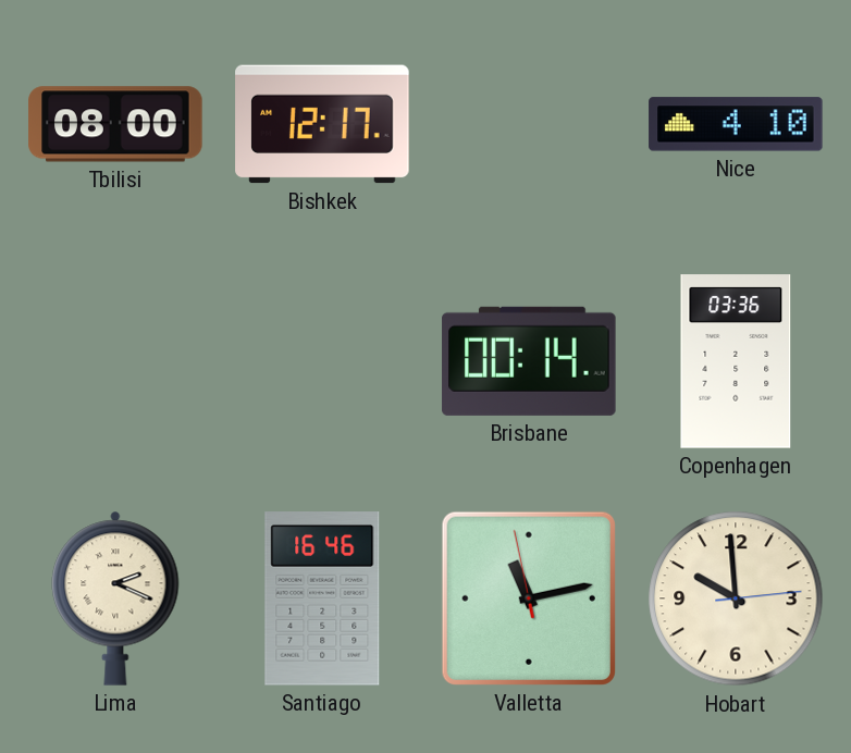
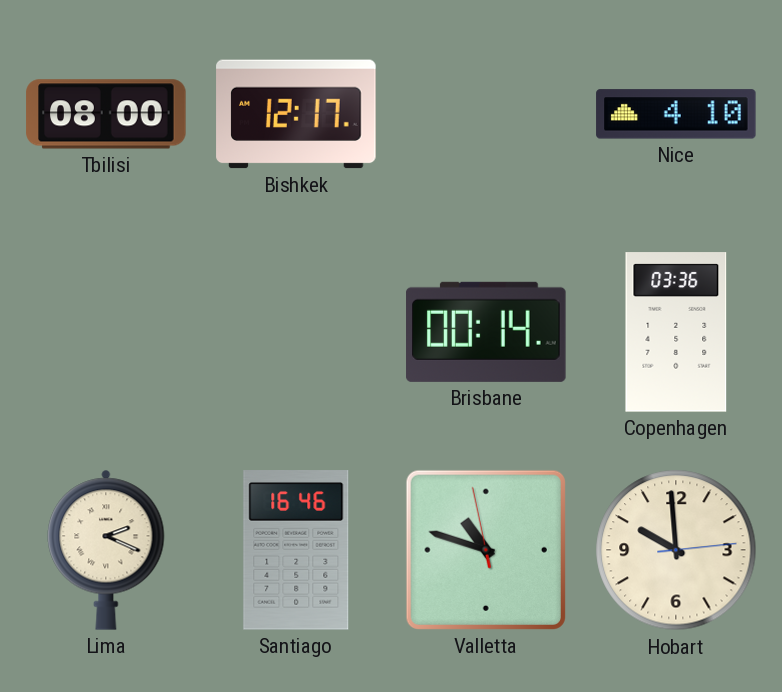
Valletta: 11:12 -> 10:47 (486, 550)
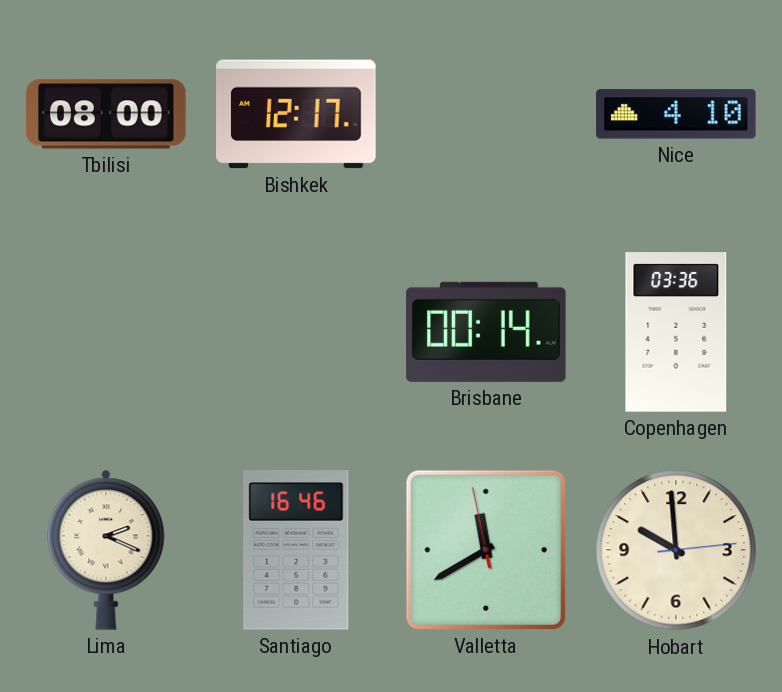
Valletta: 10:47 -> 11:39 (486, 550)
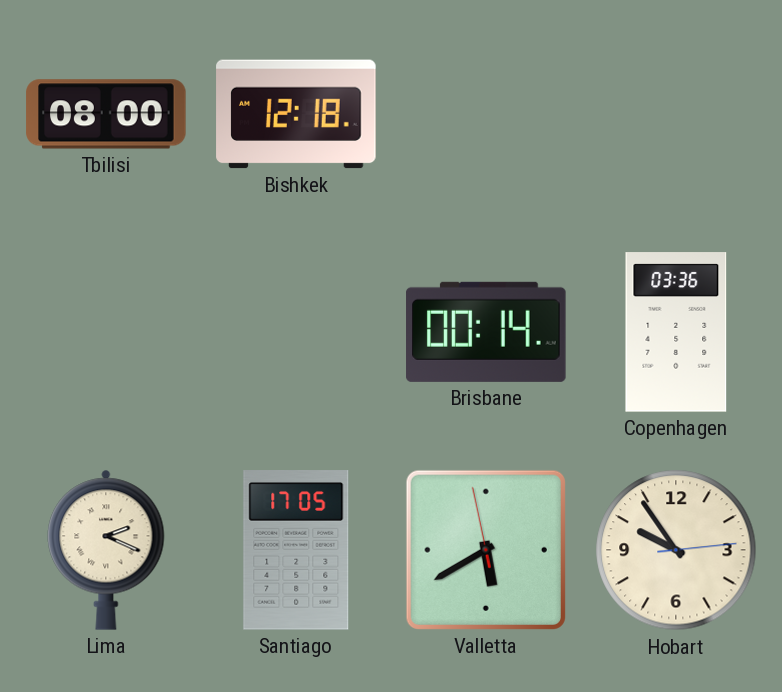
Bishkek: 12:17 -> 12:18 (296, 114)
Nice: 4:10 -> none (676, 114)
Santiago: 16:46 -> 17:05 (296, 550)
Valletta: 11:39 -> 5:39 (486, 550)
Hobart: 9:59 -> 9:54 (676, 550)
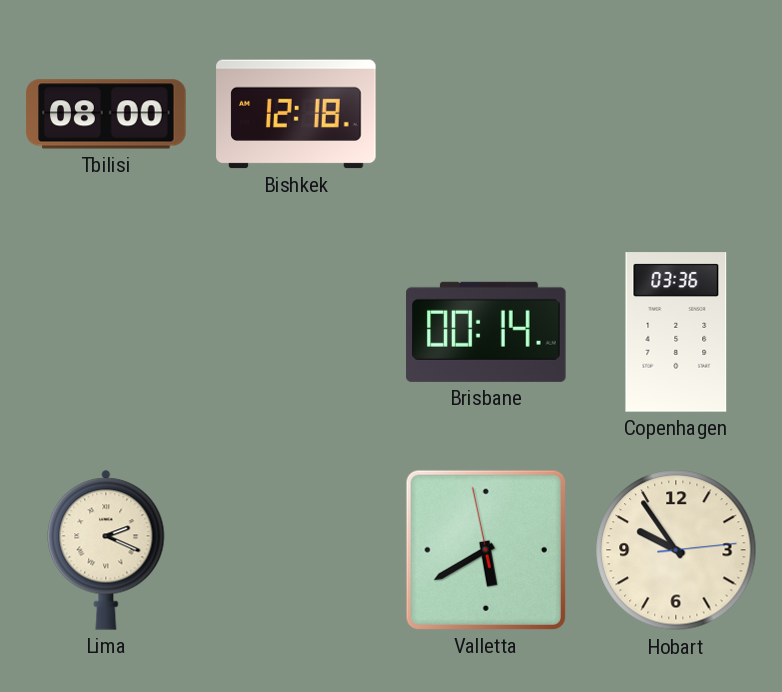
Santiago: 17:05 -> none (296, 550)
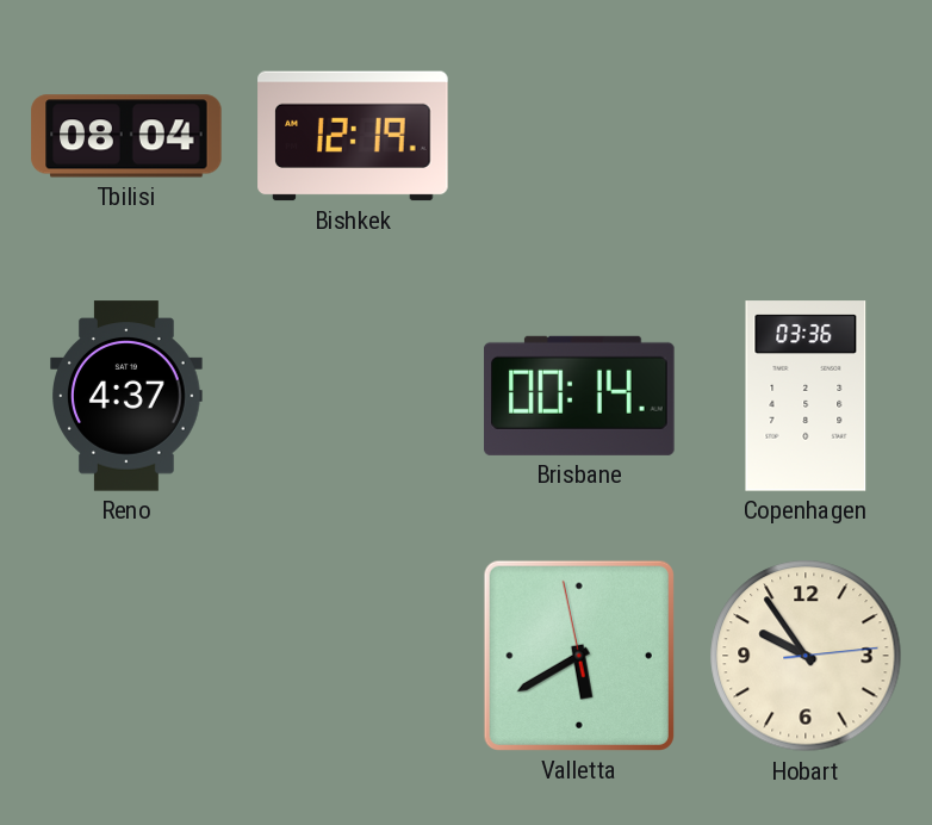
Tbilisi: 08:00 -> 08:04 (126, 136)
Bishkek: 12:18 -> 12:19 (353, 136)
Reno: none -> 4:37 (126, 396)
Lima: 2:19 -> none (106, 550)
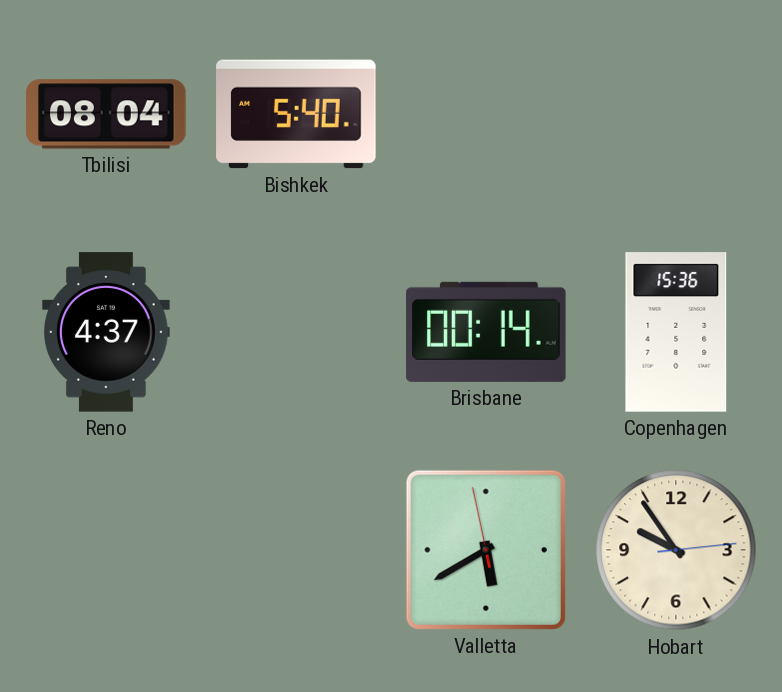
Bishkek: 12:19 -> 5:40 (296, 114)
Copenhagen: 03:36 -> 15:36 (676, 332)
